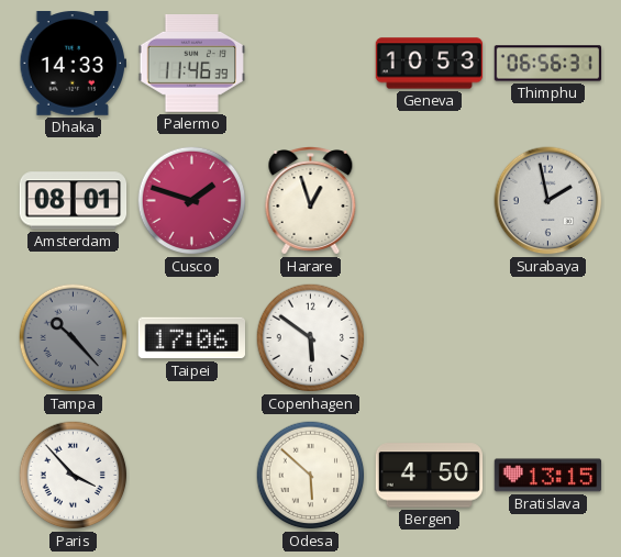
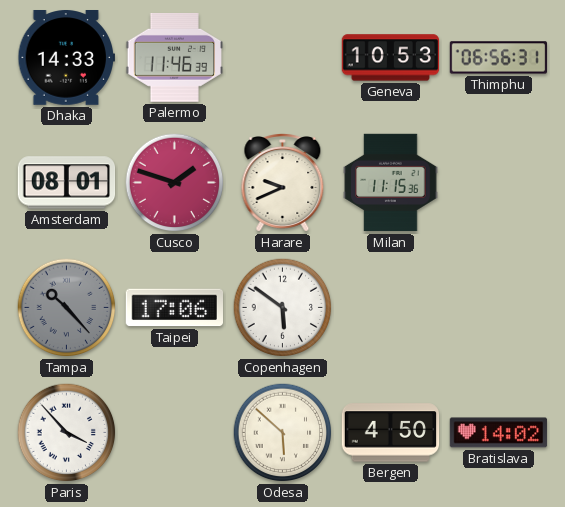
Harare: 12:57 -> 9:41 (283, 183)
Milan: none -> 11:15 (391, 183)
Surabaya: 1:58 -> none (548, 201)
Bratislava: 13:15 -> 14:02 (499, 433)
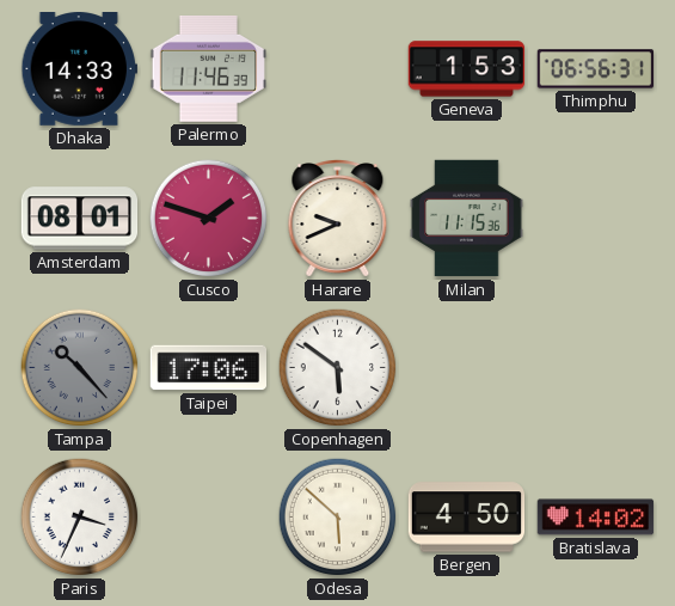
Geneva: 10:53 -> 1:53 (467, 69)
Paris: 3:53 -> 3:34 (80, 518)
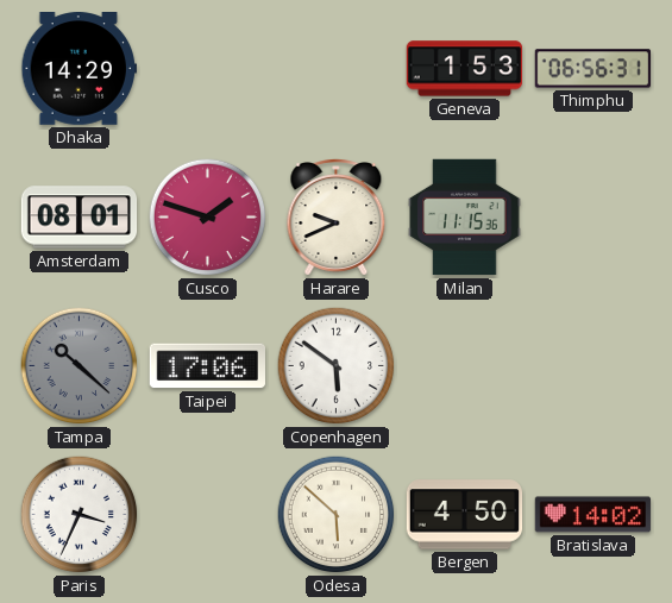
Dhaka: 14:33 -> 14:29 (80, 69)
Palermo: 11:46 -> none (209, 68)
Tampa: 10:23 -> 10:22 (80, 366)
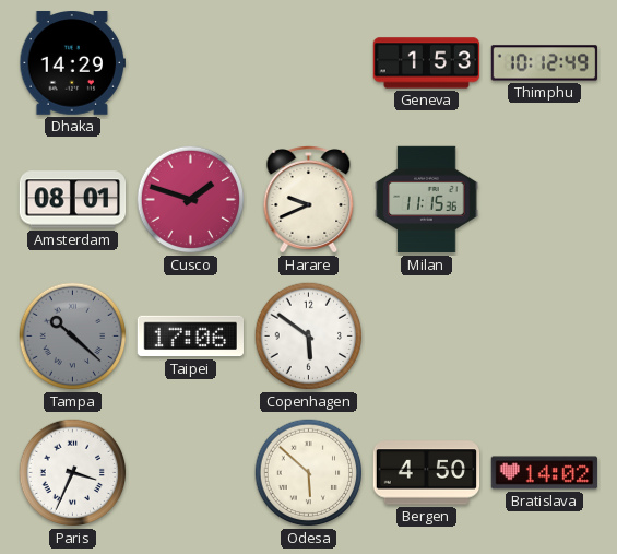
Thimphu: 06:56 -> 10:12 (545, 63)
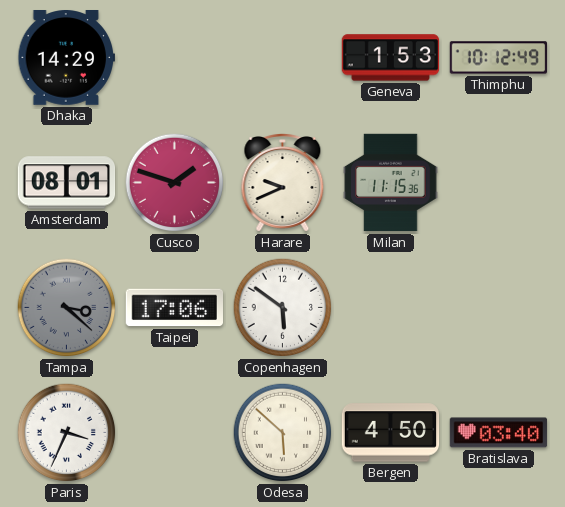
Tampa: 10:22 -> 3:22 (67, 308)
Bratislava: 14:02 -> 03:40 (499, 433)
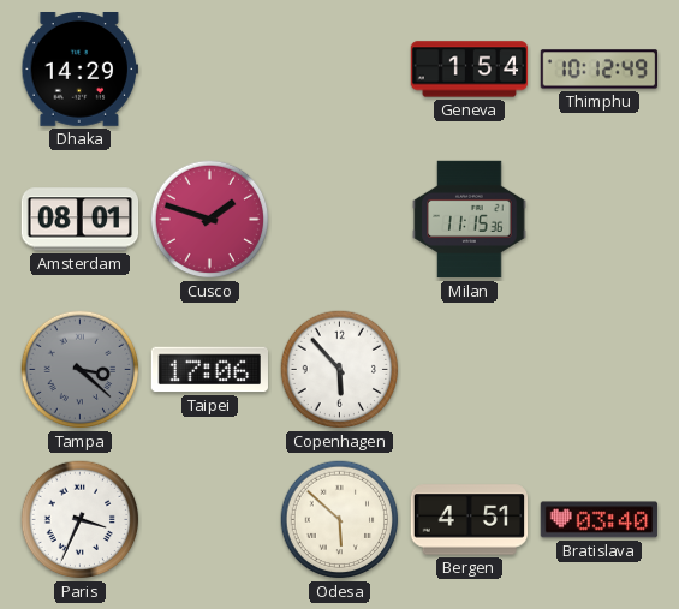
Geneva: 1:53 -> 1:54 (470, 70)
Harare: 9:41 -> none (283, 183)
Copenhagen: 5:51 -> 5:53 (340, 370)
Bergen: 4:50 -> 4:51 (470, 520)
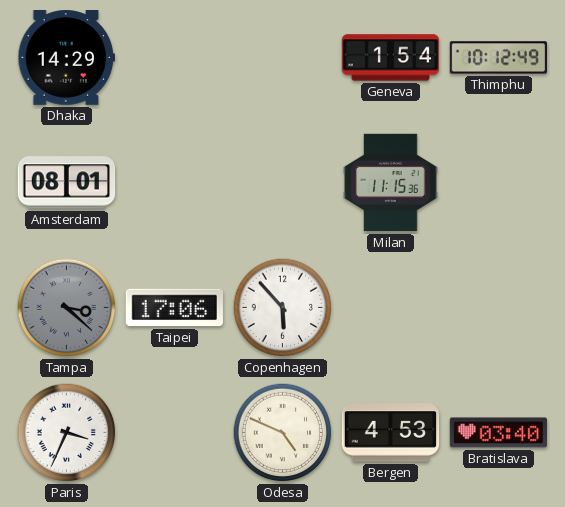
Cusco: 1:48 -> none (210, 220)
Odesa: 5:52 -> 4:49 (283, 433)
Bergen: 4:51 -> 4:53 (391, 433)
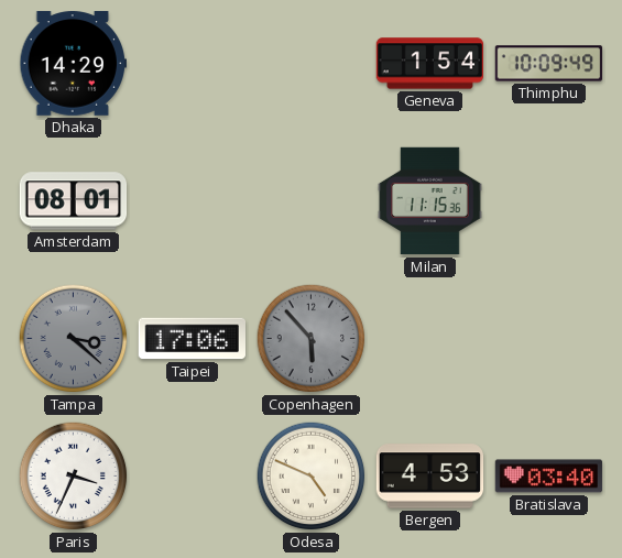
Thimphu: 10:12 -> 10:09 (549, 64)
Copenhagen dial: white -> grey (312, 339)
